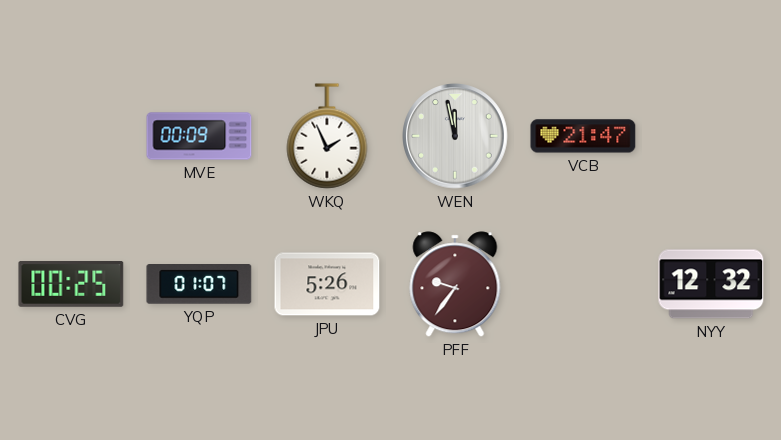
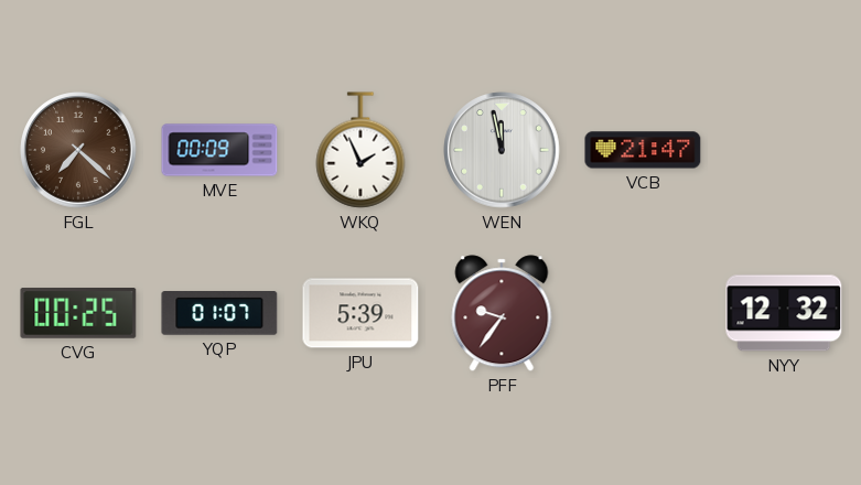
FGL: none -> 7:22 (78, 150)
JPU: 5:26 -> 5:39 (360, 313)
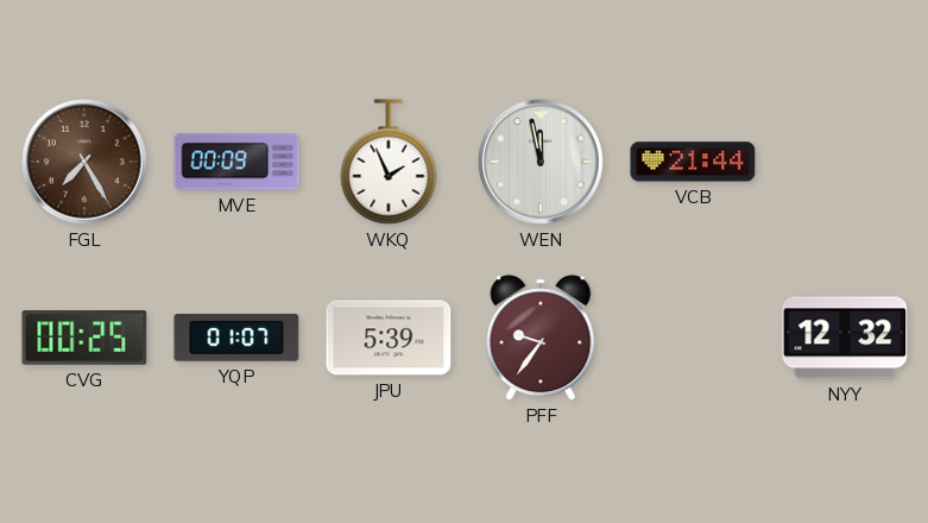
FGL: 7:22 -> 7:25 (84, 162)
VCB: 21:47 -> 21:44 (693, 162)
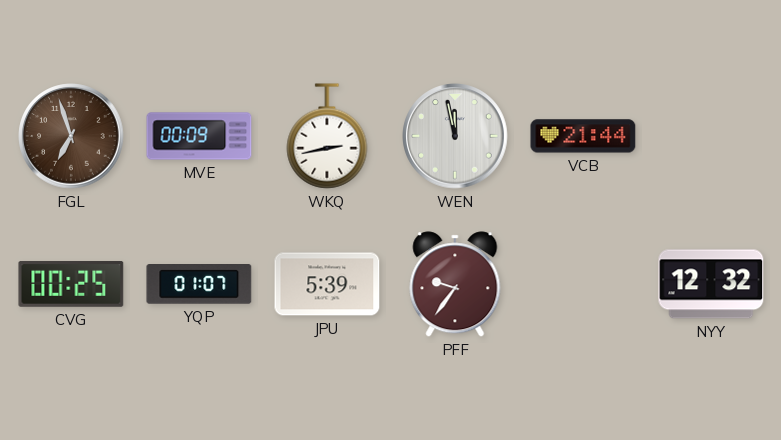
FGL: 7:25 -> 6:57 (71, 136)
WKQ: 1:56 -> 2:43 (327, 136)
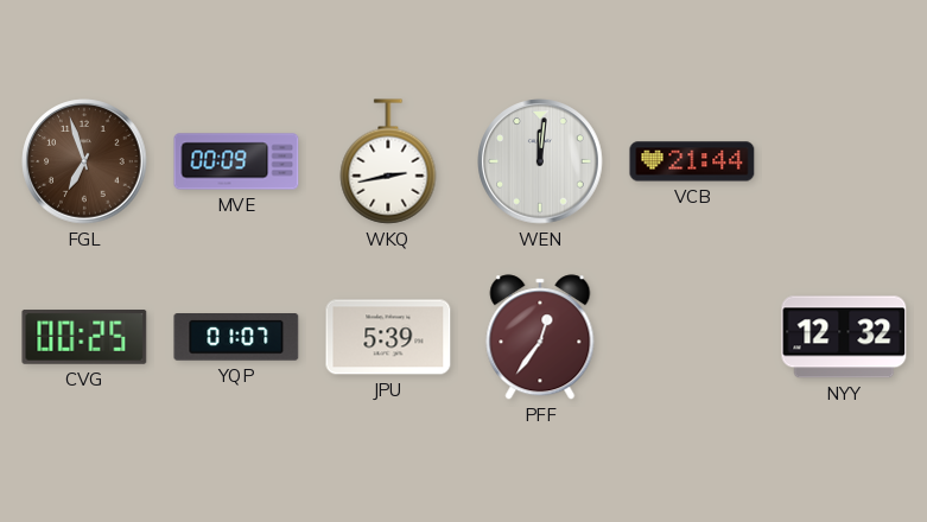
WEN: 11:58 -> 12:01 (540, 161)
PFF: 9:36 -> 12:36 (540, 337)
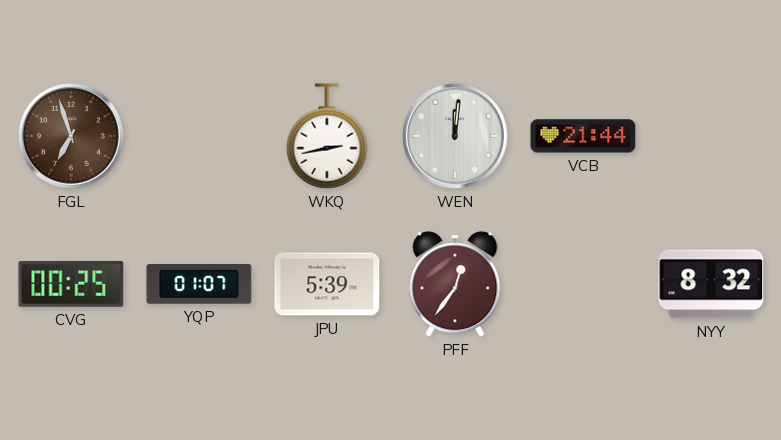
MVE: 00:09 -> none (236, 161)
NYY: 12:32 -> 8:32 (711, 284)
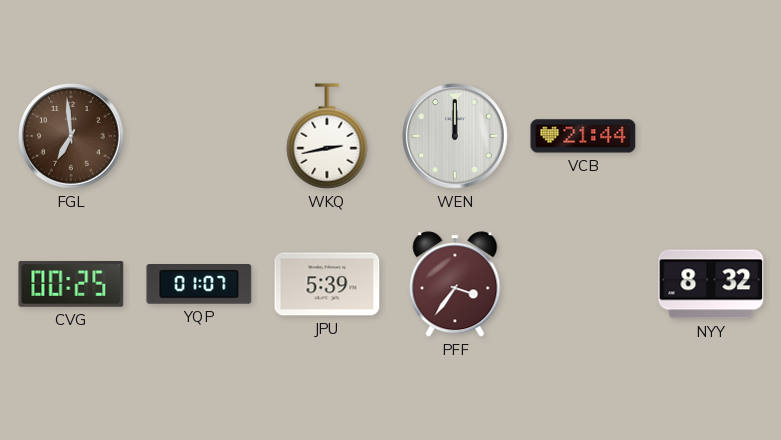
FGL: 6:57 -> 6:59 (71, 136)
WEN: 12:01 -> 12:00 (455, 136)
PFF: 12:36 -> 3:36 (455, 284)
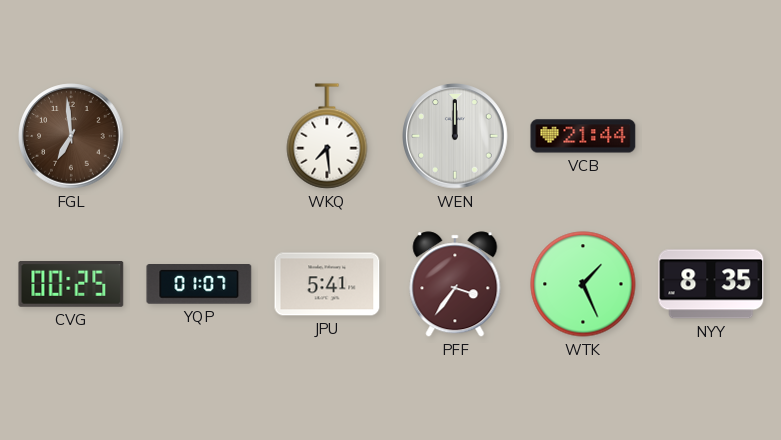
WKQ: 2:43 -> 7:29 (327, 136)
JPU: 5:39 -> 5:41 (327, 284)
WTK: none -> 1:26 (583, 284)
NYY: 8:32 -> 8:35 (711, 284)
